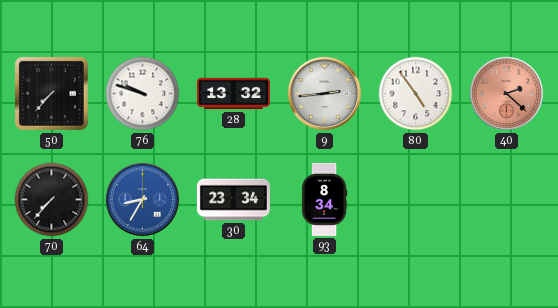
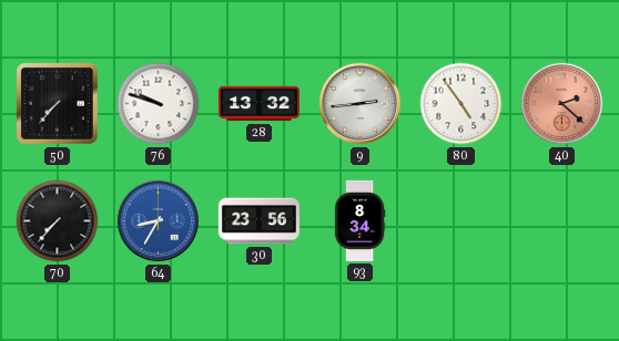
30: 23:34 -> 23:56 (258, 221)
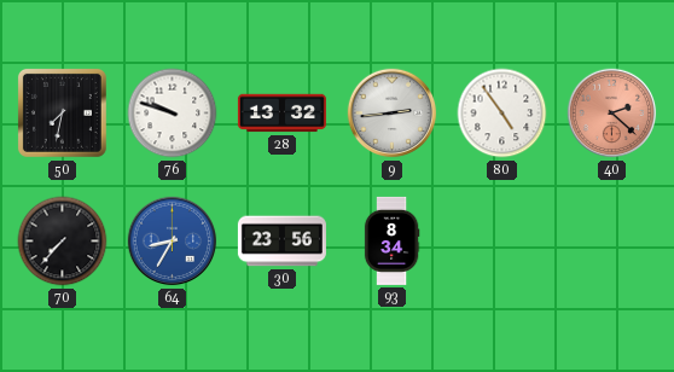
50: 7:37 -> 7:32 (62, 112)
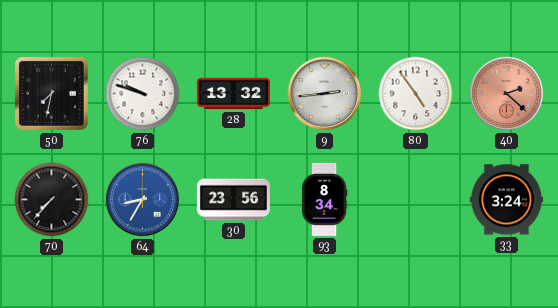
33: none -> 3:24 (506, 200)
